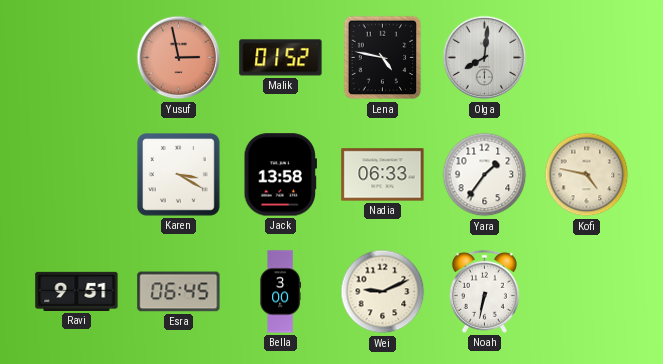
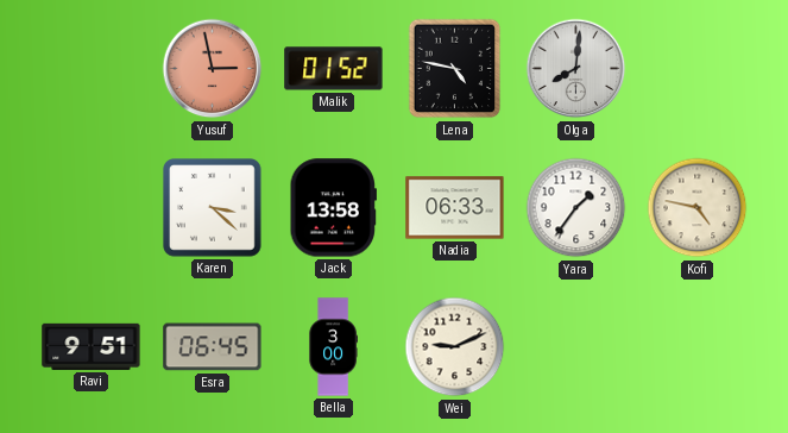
Karen: 3:20 -> 3:22 (213, 208)
Noah: 6:32 -> none (484, 291)
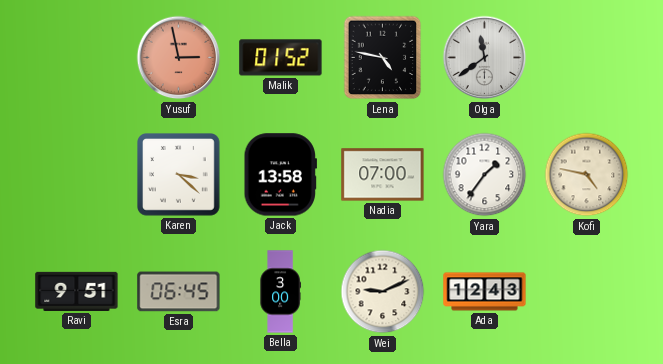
Olga: 8:01 -> 11:39 (485, 58)
Nadia: 06:33 -> 07:00 (383, 175)
Ada: none -> 12:43 (485, 292)
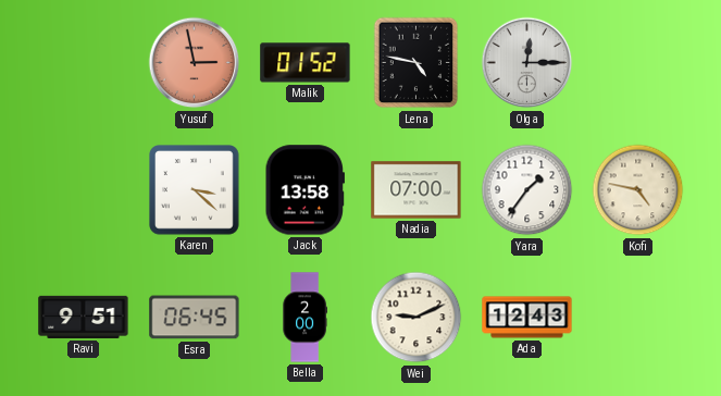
Olga: 11:39 -> 12:15 (527, 63)
Bella: 3:00 -> 2:00 (304, 318)
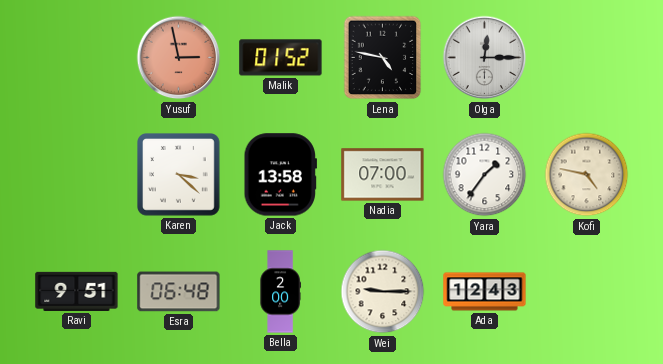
Esra: 06:45 -> 06:48 (179, 292)
Wei: 9:11 -> 9:15 (383, 292)
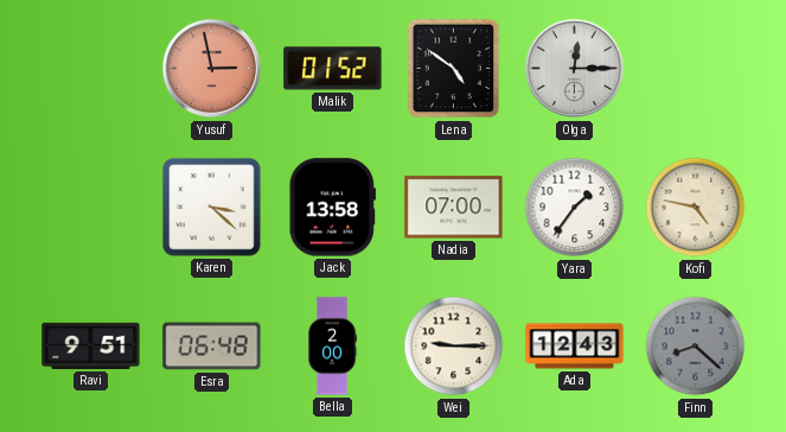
Lena: 4:47 -> 4:51 (454, 69)
Finn: none -> 8:22 (696, 347)
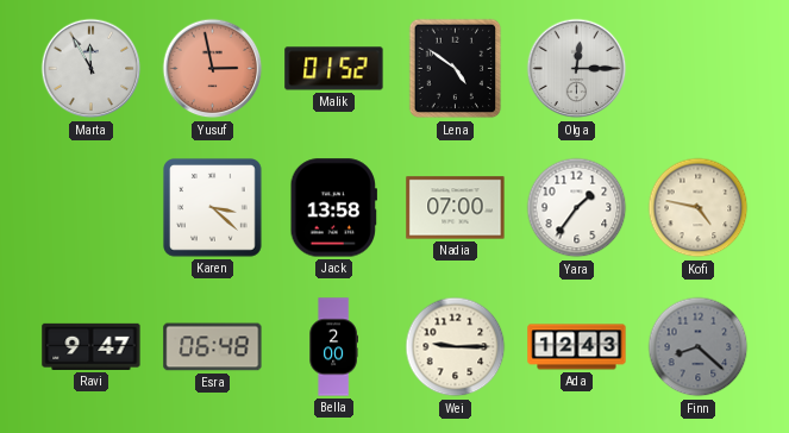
Marta: none -> 11:55 (92, 69)
Ravi: 9:51 -> 9:47 (92, 346)
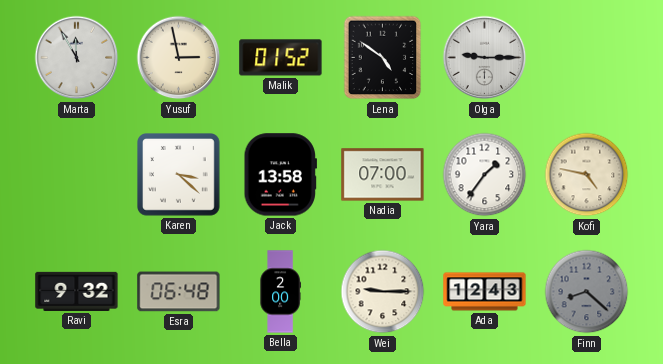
Yusuf dial: salmon -> cream (179, 58)
Olga: 12:15 -> 9:15 (485, 58)
Ravi: 9:47 -> 9:32 (77, 291)
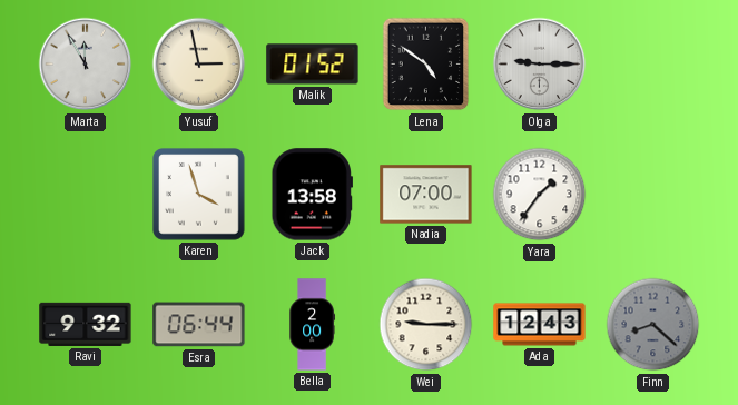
Karen: 3:22 -> 3:57 (199, 195)
Kofi: 4:47 -> none (587, 175)
Esra: 06:48 -> 06:44 (199, 325)
